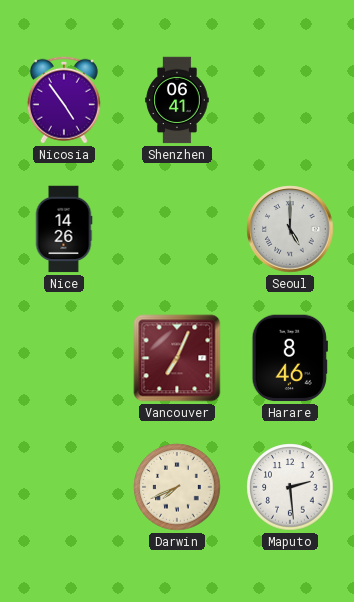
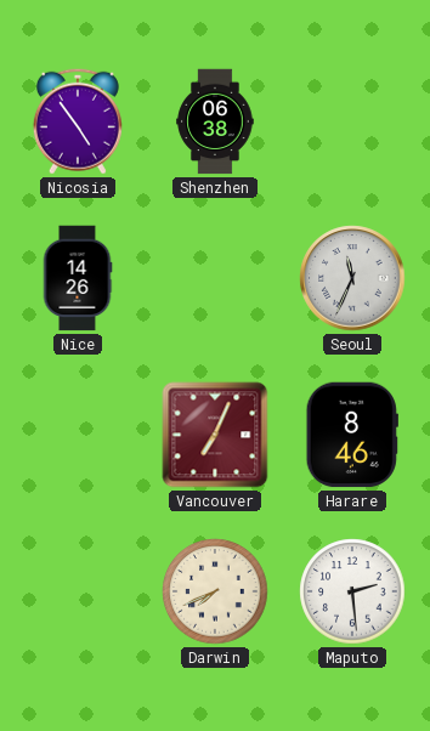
Shenzhen: 06:41 -> 06:38 (215, 121)
Seoul: 5:00 -> 11:34 (352, 278)
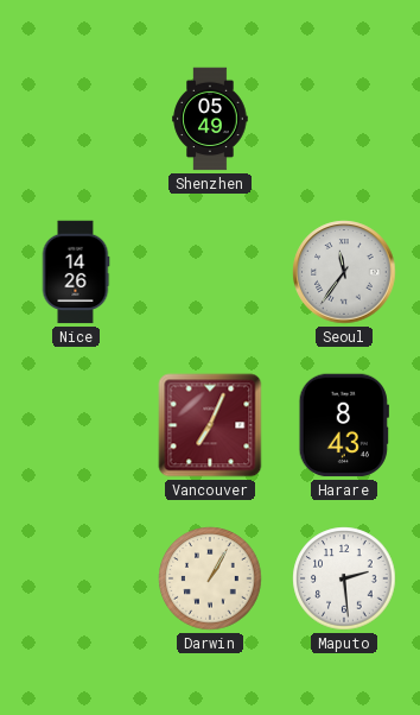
Nicosia: 4:54 -> none (78, 121)
Shenzhen: 06:38 -> 05:49 (210, 119)
Seoul: 11:34 -> 11:36 (344, 272)
Harare: 8:46 -> 8:43 (344, 425)
Darwin: 7:41 -> 1:05 (210, 578)
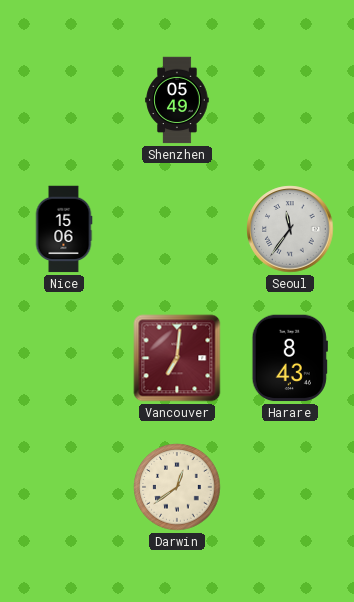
Nice: 14:26 -> 15:06 (64, 229)
Vancouver: 7:04 -> 7:01 (177, 358)
Darwin: 1:05 -> 12:39 (177, 487)
Maputo: 2:29 -> none (344, 578)
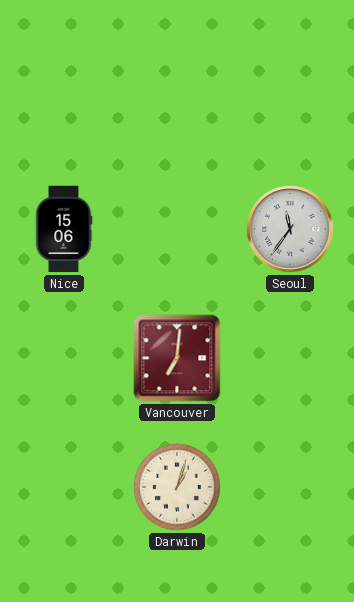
Shenzhen: 05:49 -> none (177, 100)
Harare: 8:43 -> none (290, 358)
Darwin: 12:39 -> 1:03 (177, 487)
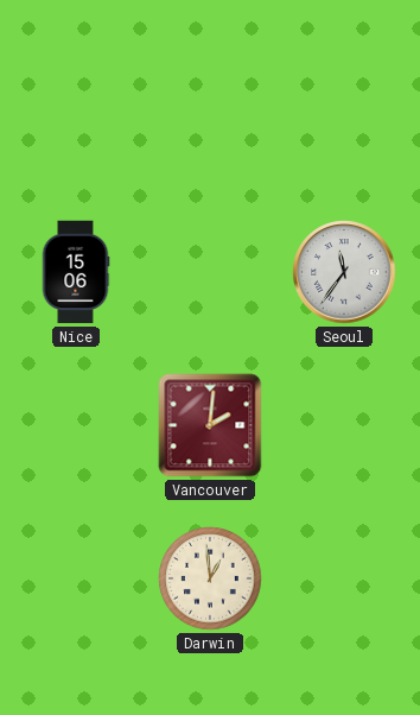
Vancouver: 7:01 -> 2:01 (210, 425)
Darwin: 1:03 -> 12:59 (210, 578)
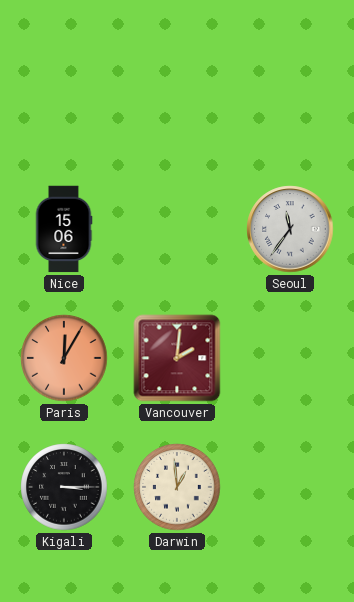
Paris: none -> 12:05 (64, 358)
Kigali: none -> 3:15 (64, 487)
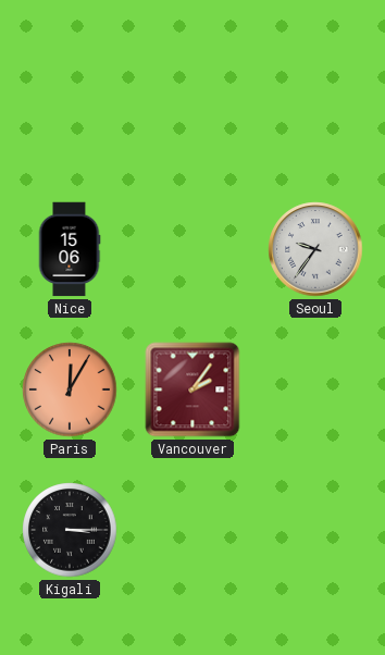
Seoul: 11:36 -> 9:36 (315, 249)
Vancouver: 2:01 -> 2:06 (192, 390)
Darwin: 12:59 -> none (177, 487)
